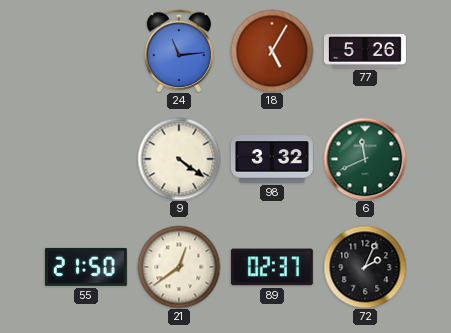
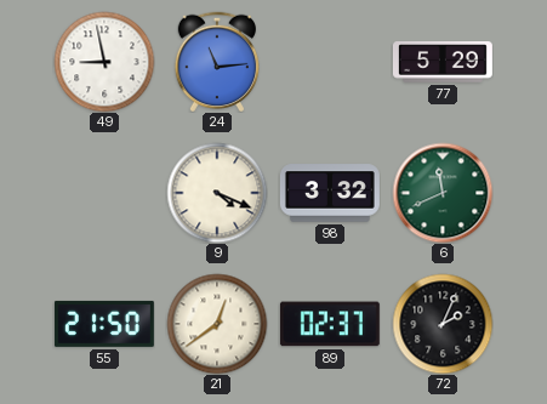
49: none -> 8:58 (104, 62)
18: 5:05 -> none (272, 51)
77: 5:26 -> 5:29 (443, 62)
9: 4:21 -> 4:19 (217, 193)
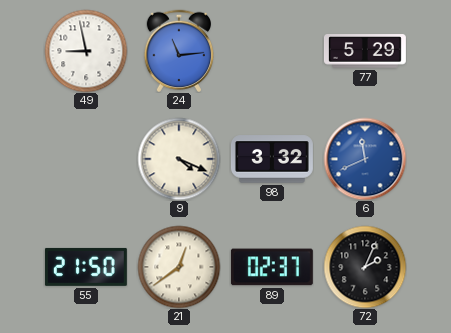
6 dial: green -> blue (365, 159)
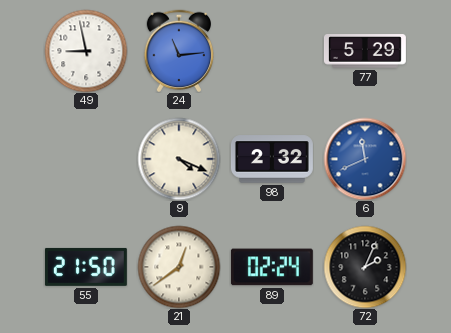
98: 3:32 -> 2:32 (272, 159)
89: 02:37 -> 02:24 (272, 267)
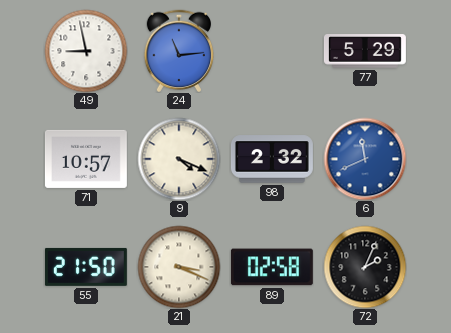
71: none -> 10:57 (86, 159)
21: 12:39 -> 3:19 (179, 267)
89: 02:24 -> 02:58 (272, 267)
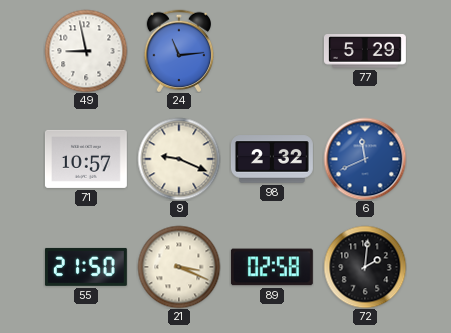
9: 4:19 -> 9:19 (179, 159)
72: 2:04 -> 2:01 (365, 267)
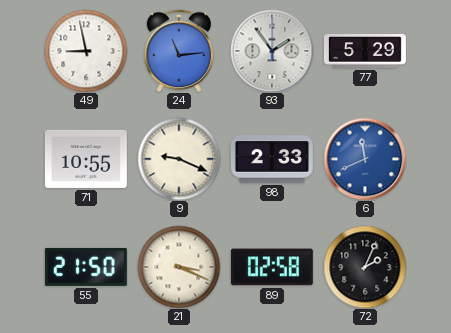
93: none -> 1:54 (272, 51)
71: 10:57 -> 10:55 (86, 159)
98: 2:32 -> 2:33 (272, 159)
72: 2:01 -> 2:04 (365, 267)
